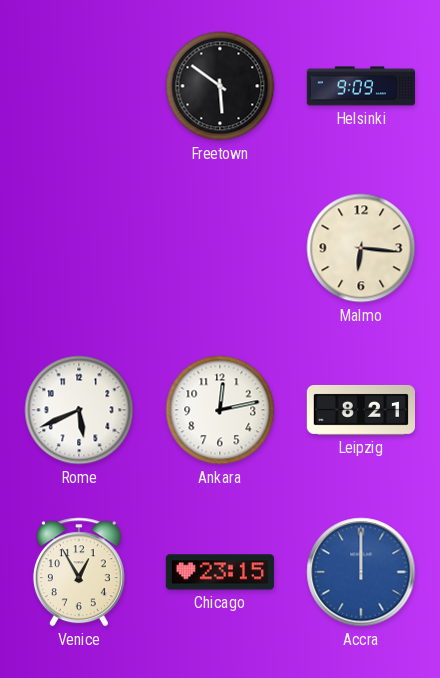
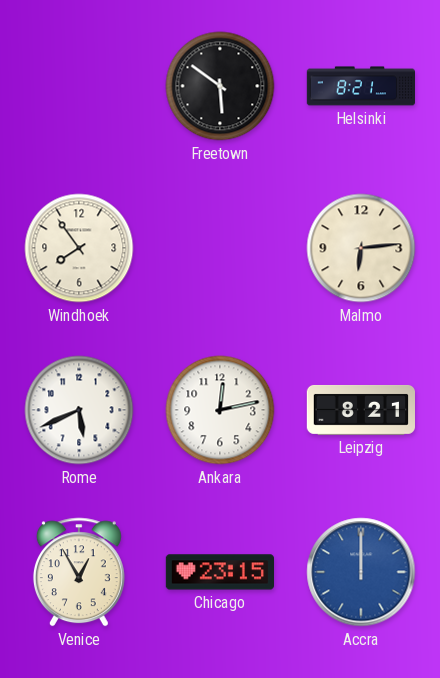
Helsinki: 9:09 -> 8:21 (360, 86)
Windhoek: none -> 7:54 (79, 248)
Malmo: 6:16 -> 6:14 (361, 248)
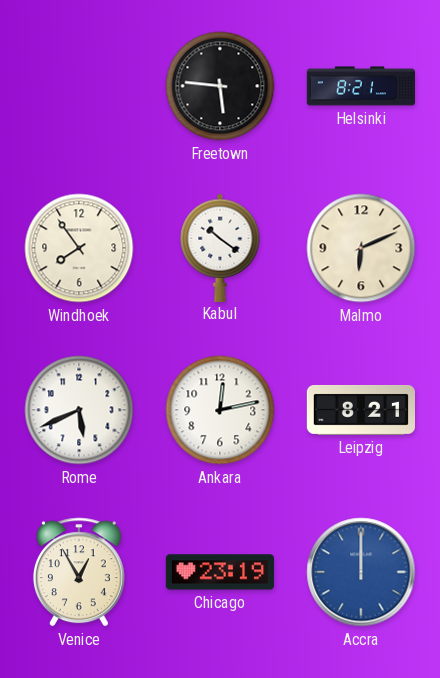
Freetown: 5:51 -> 5:46 (220, 86)
Kabul: none -> 10:21 (220, 247)
Malmo: 6:14 -> 6:11 (361, 248)
Chicago: 23:15 -> 23:19 (219, 572)
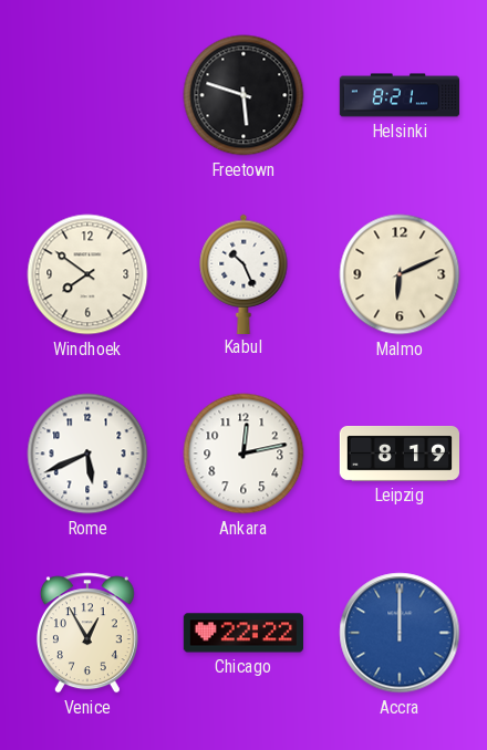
Freetown: 5:46 -> 5:48 (244, 95)
Windhoek: 7:54 -> 7:51 (87, 274)
Kabul: 10:21 -> 10:26 (244, 273)
Leipzig: 8:21 -> 8:19 (398, 454)
Chicago: 23:19 -> 22:22 (242, 633)
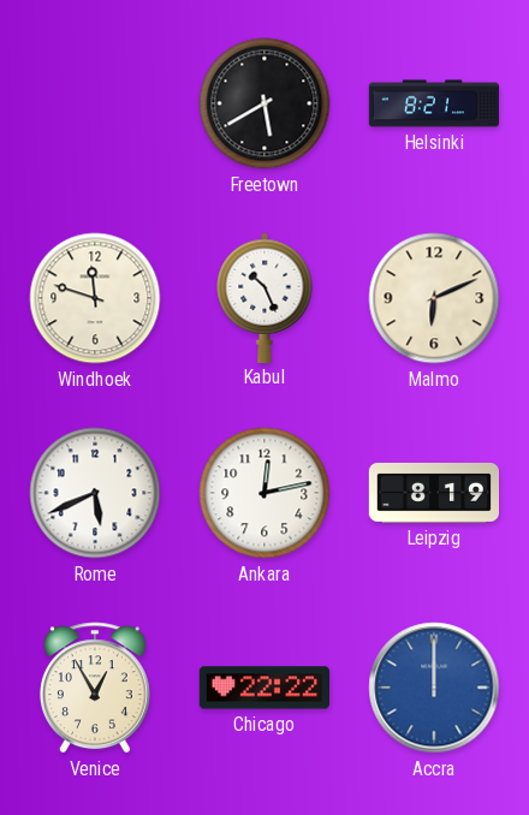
Freetown: 5:48 -> 5:40 (264, 103)
Windhoek: 7:51 -> 11:48 (95, 298)
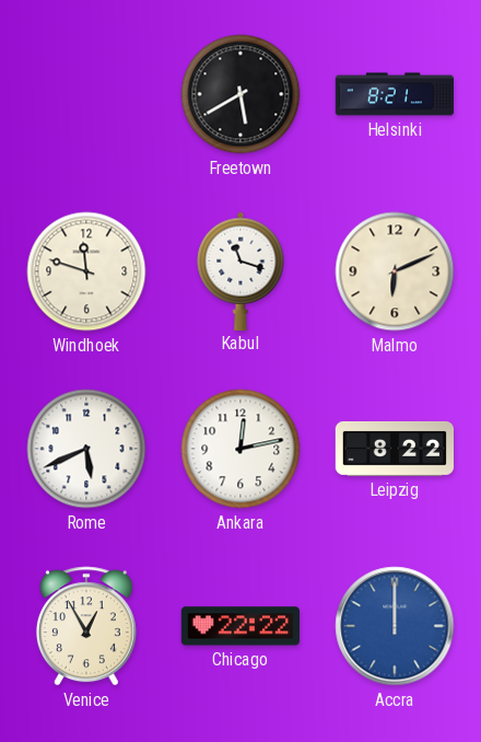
Kabul: 10:26 -> 11:18 (241, 270)
Leipzig: 8:19 -> 8:22 (394, 449)
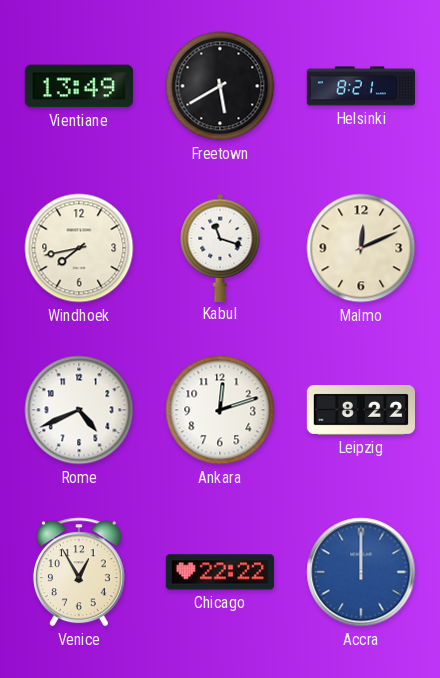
Vientiane: none -> 13:49 (79, 86)
Windhoek: 11:48 -> 7:43 (79, 248)
Malmo: 6:11 -> 12:11 (361, 248)
Rome: 5:41 -> 4:41 (79, 410)
Ankara: 12:13 -> 12:12 (220, 410)
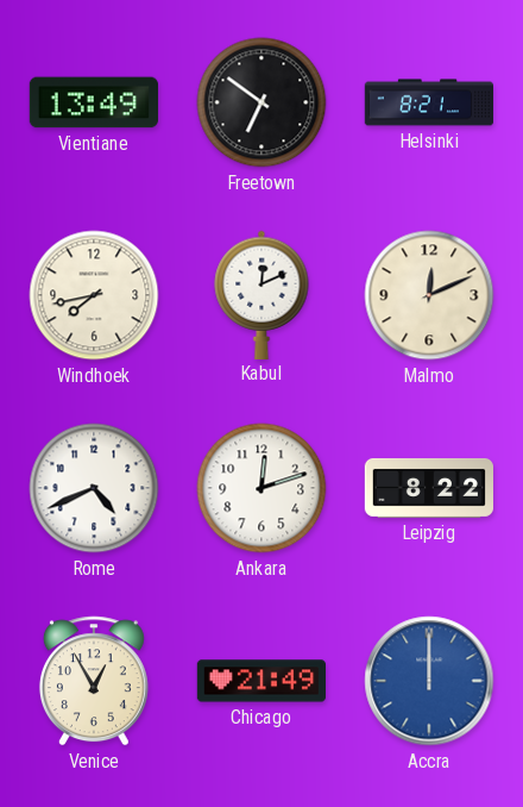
Freetown: 5:40 -> 6:51 (261, 102)
Kabul: 11:18 -> 12:11 (261, 294)
Chicago: 22:22 -> 21:49 (260, 681)
